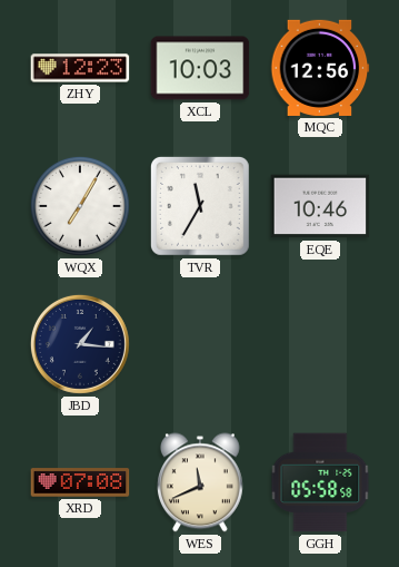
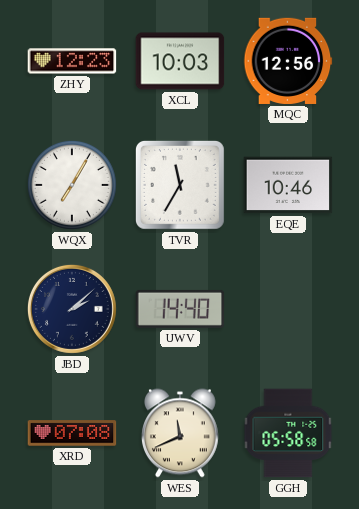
JBD: 1:16 -> 2:08 (72, 309)
UWV: none -> 14:40 (180, 309)
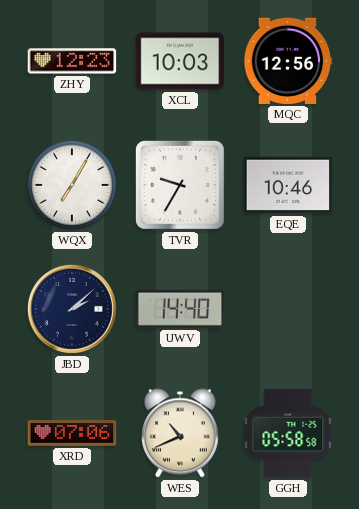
TVR: 11:35 -> 9:35 (180, 185)
XRD: 07:08 -> 07:06 (72, 433)
WES: 11:41 -> 10:41 (180, 433)
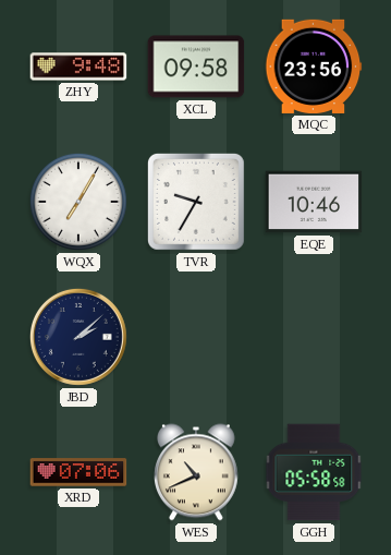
ZHY: 12:23 -> 9:48 (78, 67)
XCL: 10:03 -> 09:58 (196, 67)
MQC: 12:56 -> 23:56 (314, 67)
UWV: 14:40 -> none (180, 309)
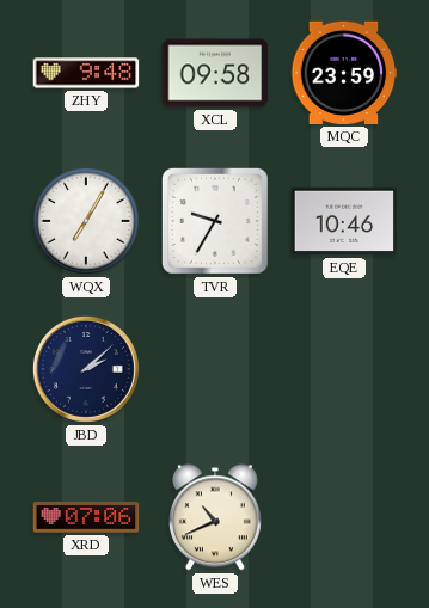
MQC: 23:56 -> 23:59 (344, 73)
GGH: 05:58 -> none (314, 472)
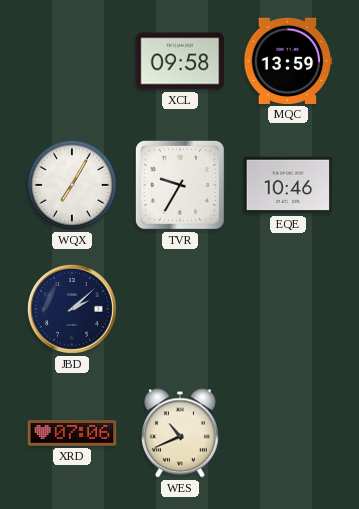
ZHY: 9:48 -> none (86, 73)
MQC: 23:59 -> 13:59 (288, 61)
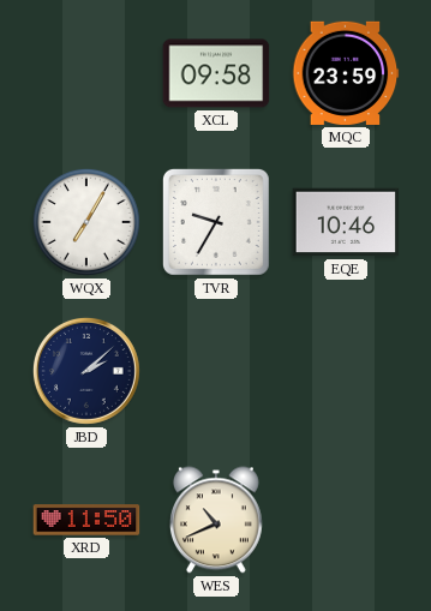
MQC: 13:59 -> 23:59 (346, 73)
XRD: 07:06 -> 11:50 (86, 520)
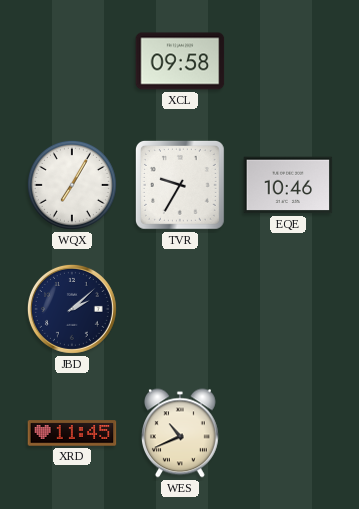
MQC: 23:59 -> none (346, 73)
XRD: 11:50 -> 11:45 (72, 433)
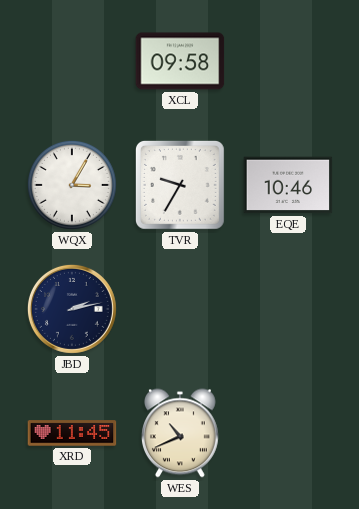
WQX: 7:05 -> 3:05 (72, 185)
JBD: 2:08 -> 2:13 (72, 309)
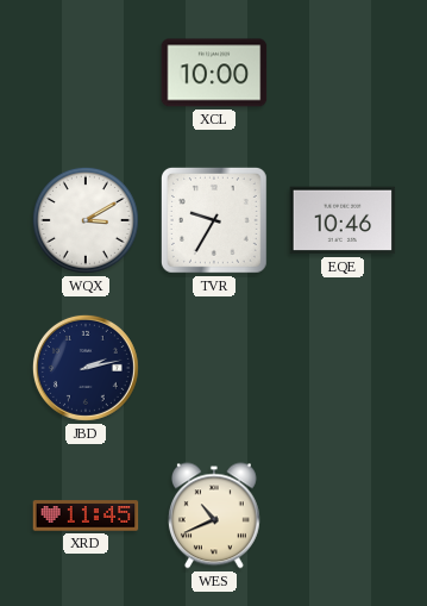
XCL: 09:58 -> 10:00 (214, 73)
WQX: 3:05 -> 3:10 (86, 220)
